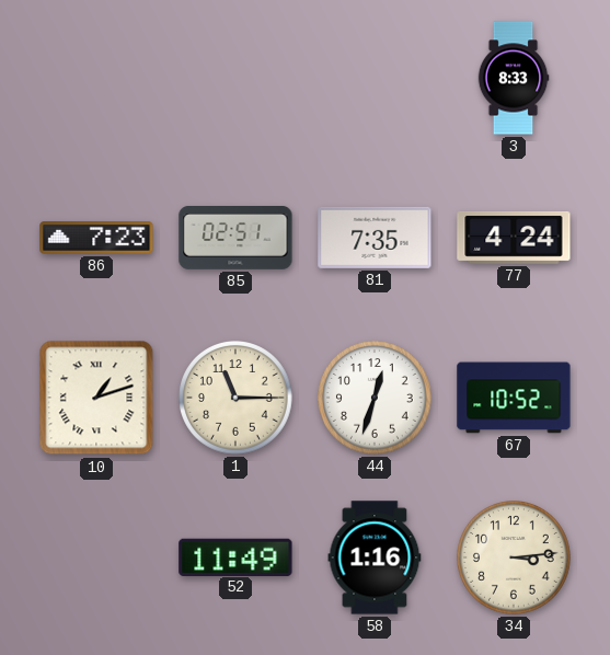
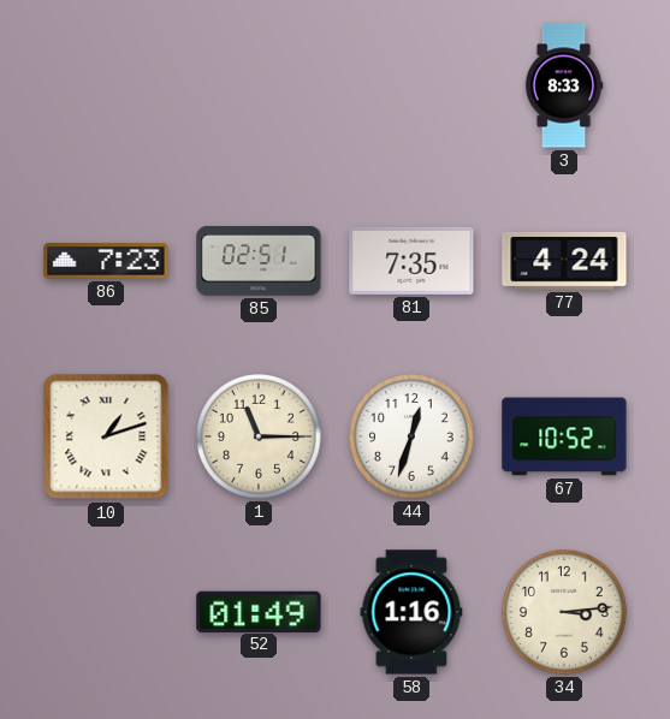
52: 11:49 -> 01:49 (259, 611)
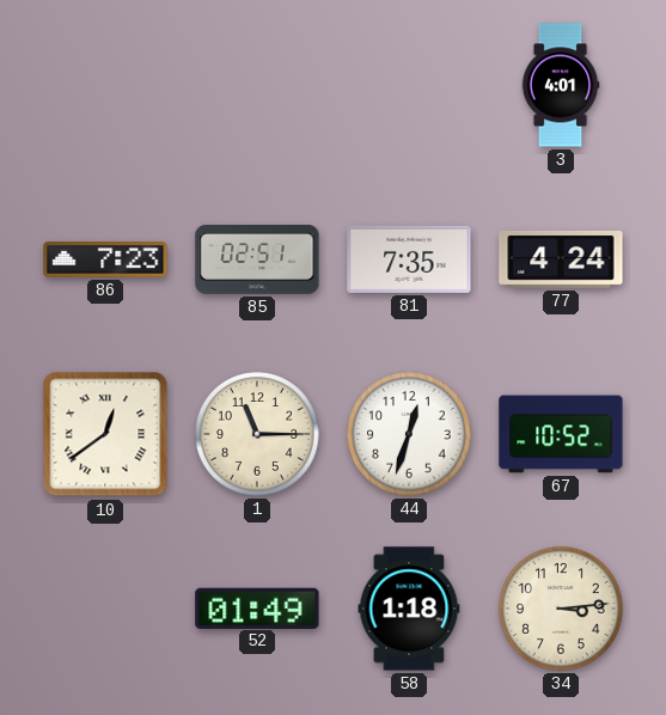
3: 8:33 -> 4:01 (561, 85)
10: 1:12 -> 12:39 (105, 434)
58: 1:16 -> 1:18 (409, 609)
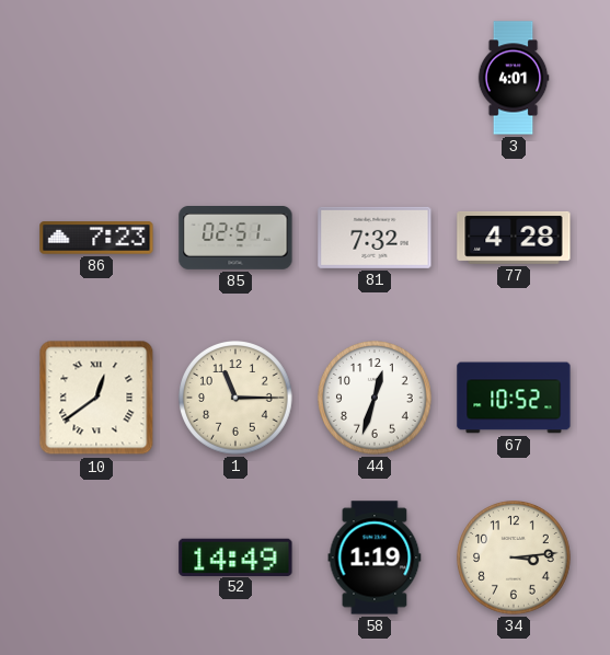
81: 7:35 -> 7:32 (375, 238)
77: 4:24 -> 4:28 (514, 238)
52: 01:49 -> 14:49 (235, 556)
58: 1:18 -> 1:19 (375, 558)
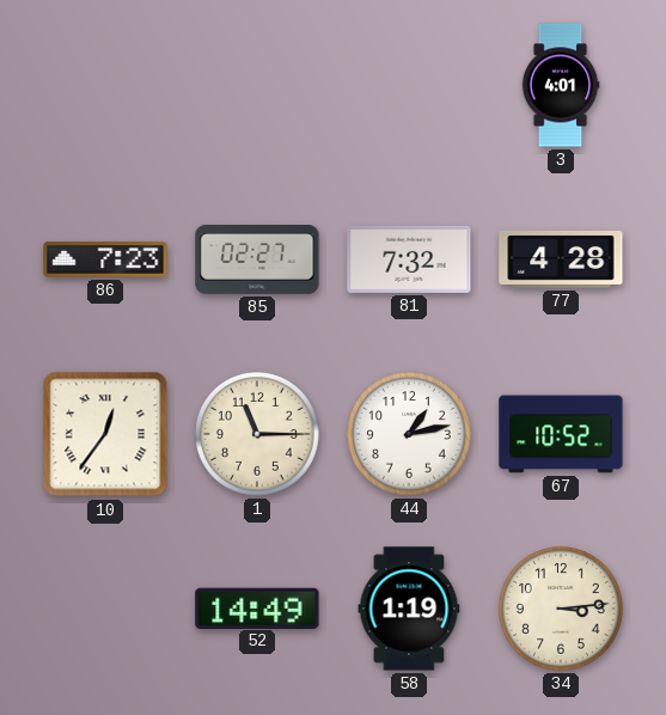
85: 02:51 -> 02:27 (257, 261)
10: 12:39 -> 12:36 (105, 434)
44: 12:33 -> 1:13 (410, 435)
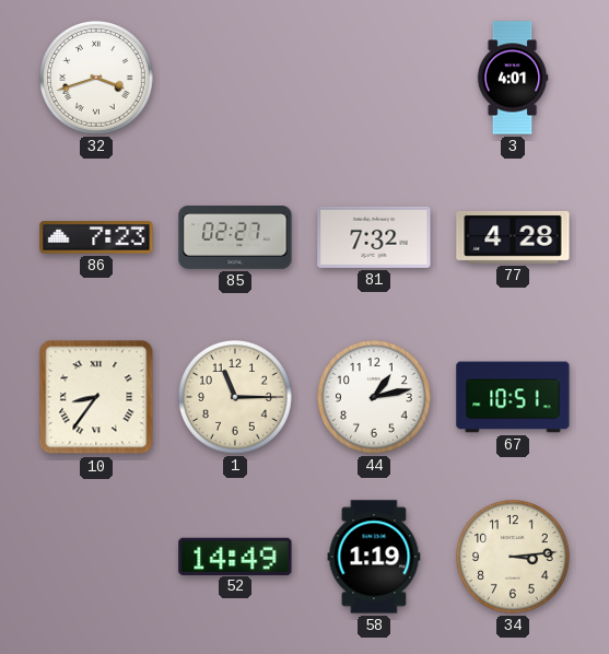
32: none -> 3:42 (97, 79)
10: 12:36 -> 8:36 (96, 397)
67: 10:52 -> 10:51 (513, 397)
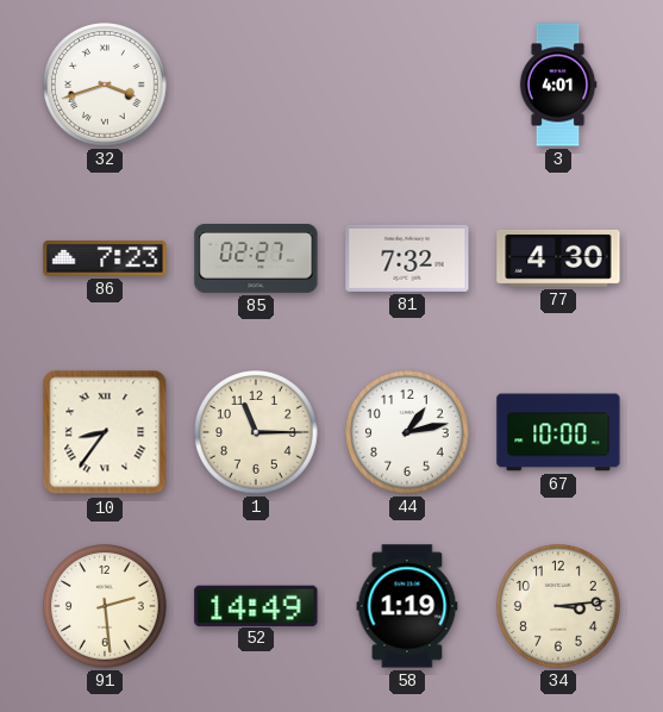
77: 4:28 -> 4:30 (558, 258)
67: 10:51 -> 10:00 (558, 432)
91: none -> 2:29 (106, 607)
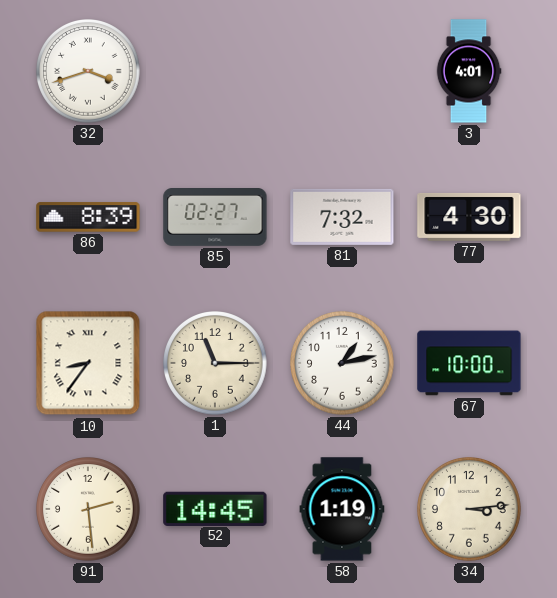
86: 7:23 -> 8:39 (88, 217)
52: 14:49 -> 14:45 (215, 508)
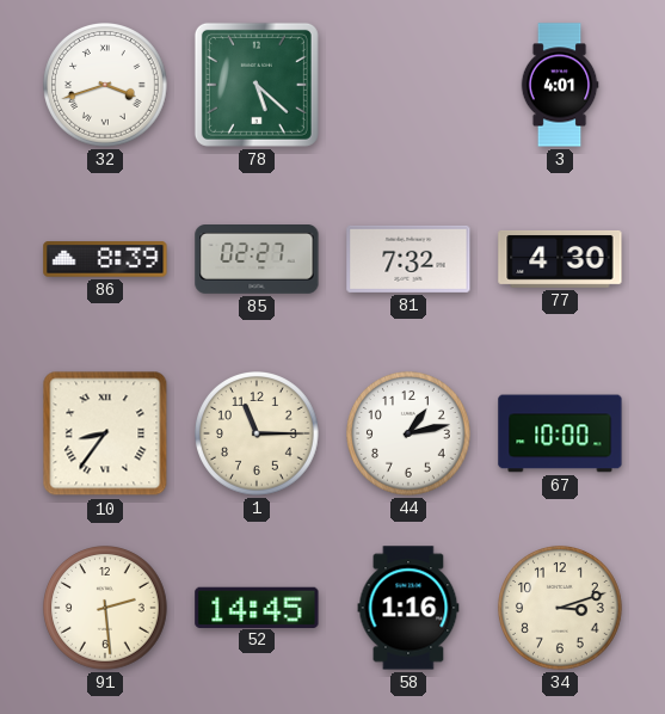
78: none -> 5:22 (257, 85)
58: 1:19 -> 1:16 (408, 608)
34: 3:14 -> 3:12 (561, 609)
